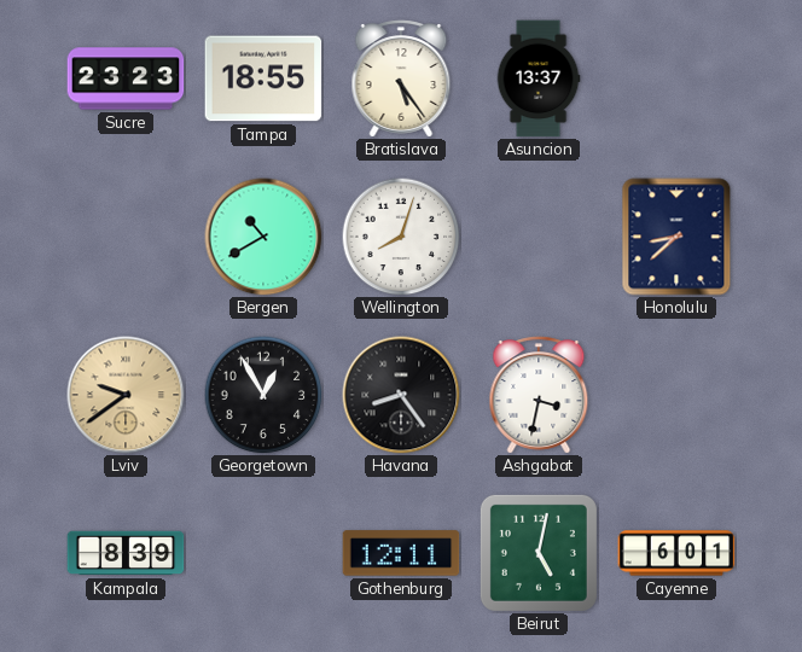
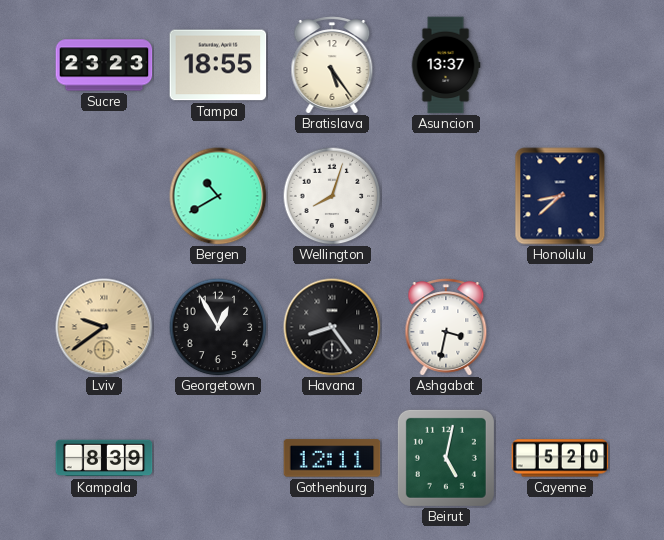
Cayenne: 6:01 -> 5:20 (560, 458)
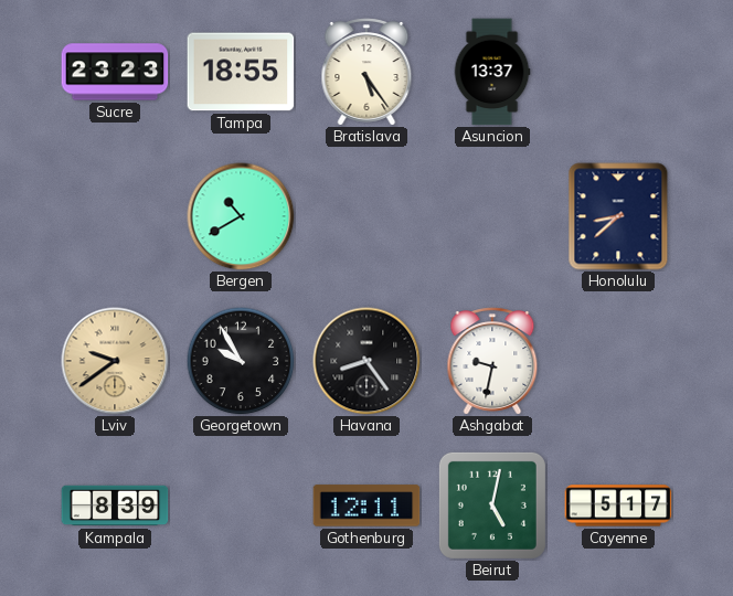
Wellington: 8:03 -> none (332, 196)
Georgetown: 12:55 -> 9:55 (241, 361)
Ashgabat: 3:32 -> 9:32 (492, 361)
Cayenne: 5:20 -> 5:17 (618, 505)
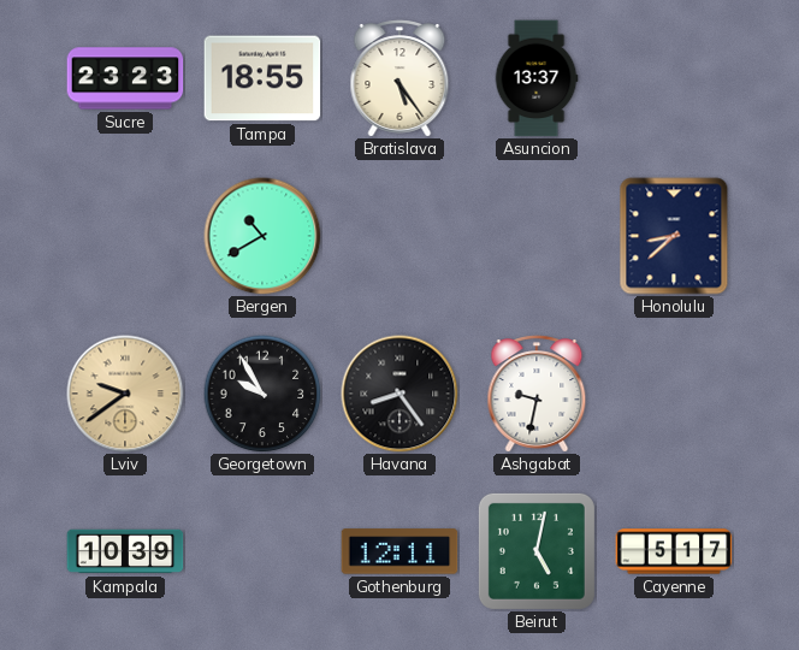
Kampala: 8:39 -> 10:39 (125, 551)
